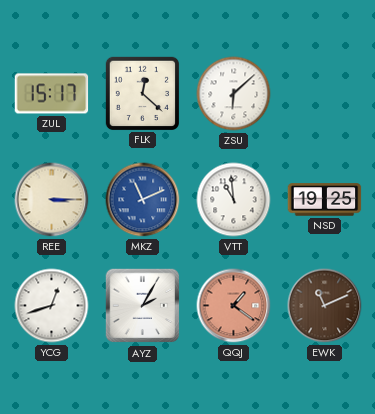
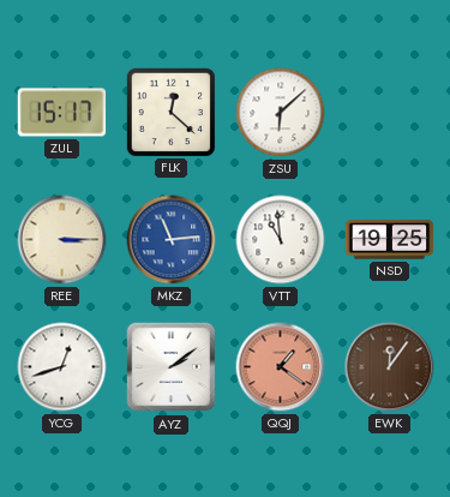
MKZ: 11:11 -> 11:14 (172, 240)
AYZ: 2:05 -> 2:09 (172, 367)
EWK: 11:11 -> 12:06 (390, 367)
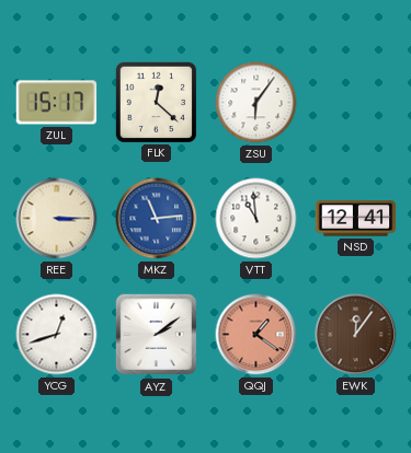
ZSU: 6:08 -> 6:06 (256, 103)
NSD: 19:25 -> 12:41 (356, 219)
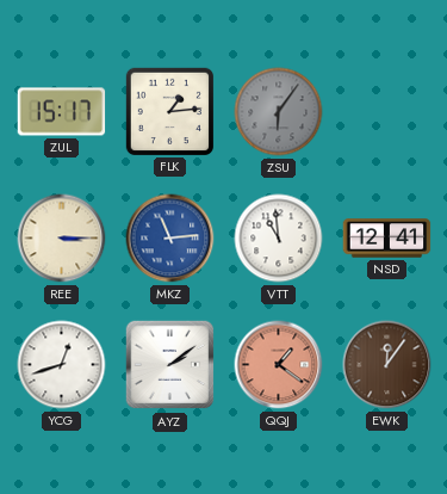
FLK: 12:22 -> 1:14 (169, 111)
ZSU dial: white -> grey (279, 112)
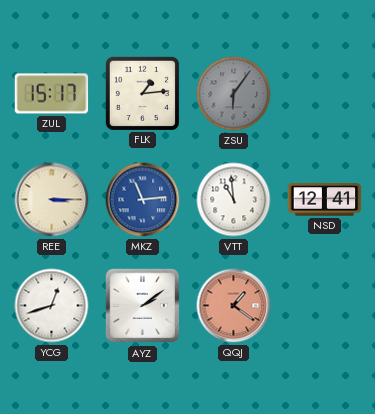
EWK: 12:06 -> none (387, 365)
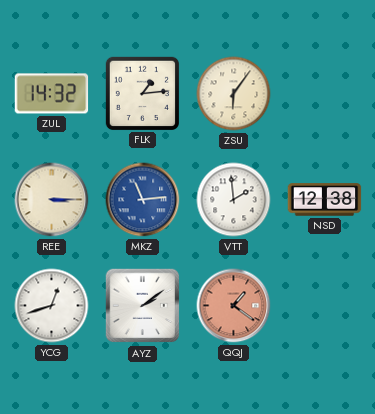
ZUL: 15:17 -> 14:32 (52, 94)
ZSU dial: grey -> cream (234, 94)
VTT: 10:59 -> 1:59 (234, 200)
NSD: 12:41 -> 12:38 (325, 200)
